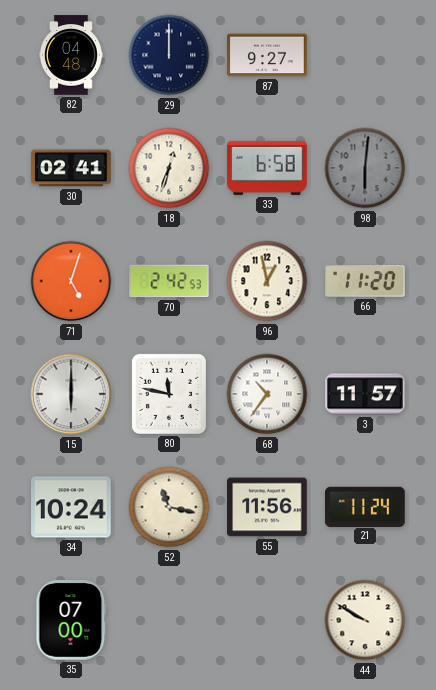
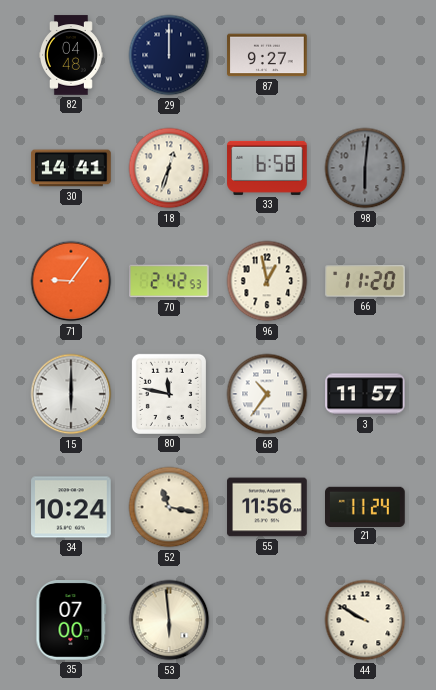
30: 02:41 -> 14:41 (71, 168)
71: 5:03 -> 9:06 (71, 281)
53: none -> 5:59 (169, 620)
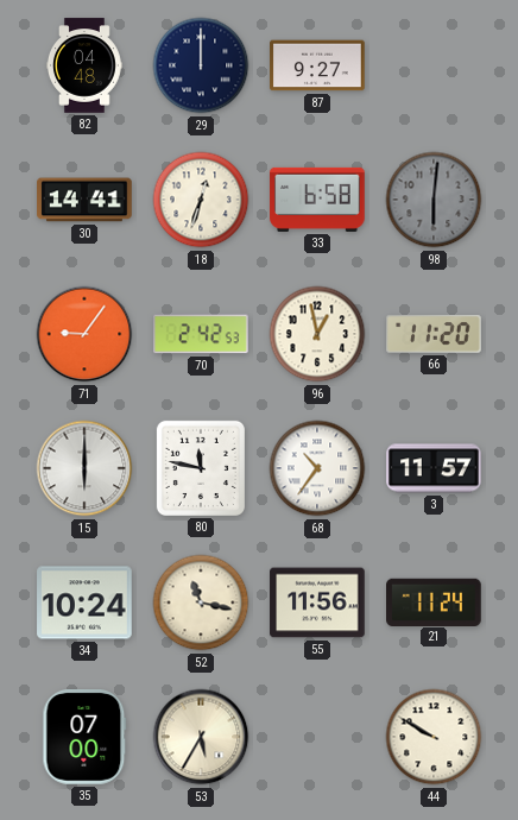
53: 5:59 -> 5:35 (201, 737)
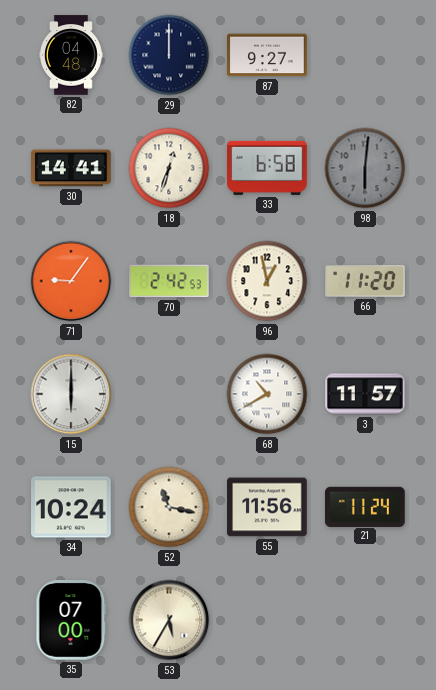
80: 11:47 -> none (201, 468)
68: 10:36 -> 10:40 (267, 394)
44: 9:50 -> none (434, 737)
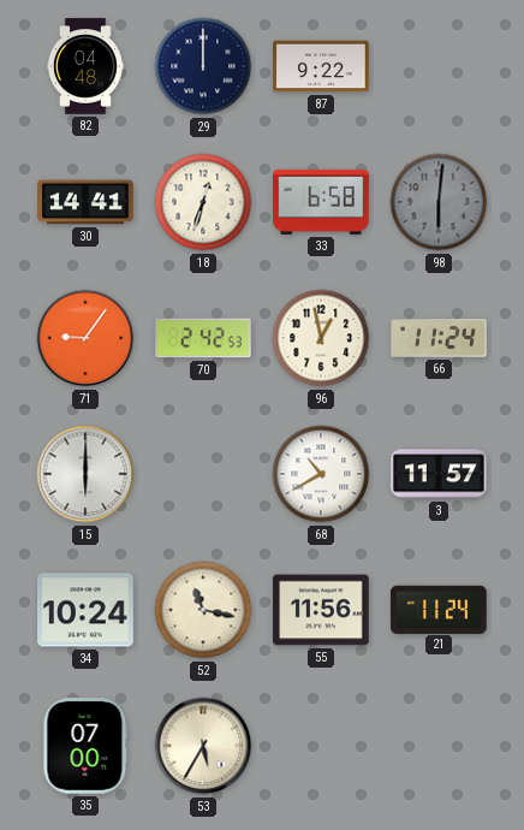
87: 9:27 -> 9:22 (321, 66)
66: 11:20 -> 11:24 (439, 338)
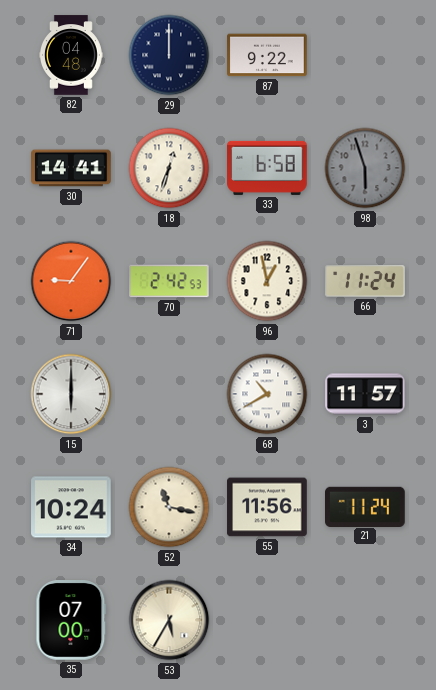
98: 6:01 -> 5:57 (365, 168)
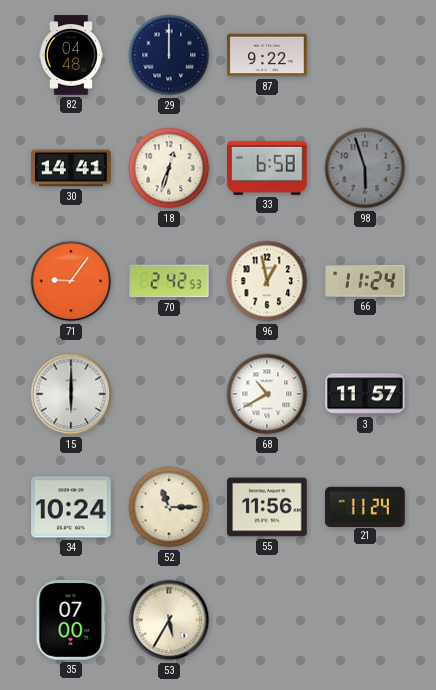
52: 11:17 -> 11:15 (169, 507)
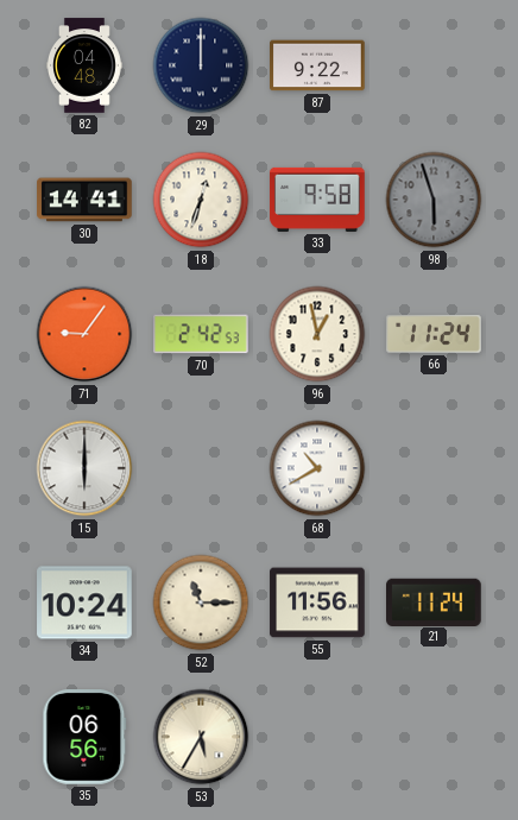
33: 6:58 -> 9:58 (317, 200)
3: 11:57 -> none (365, 394)
35: 07:00 -> 06:56 (84, 737)
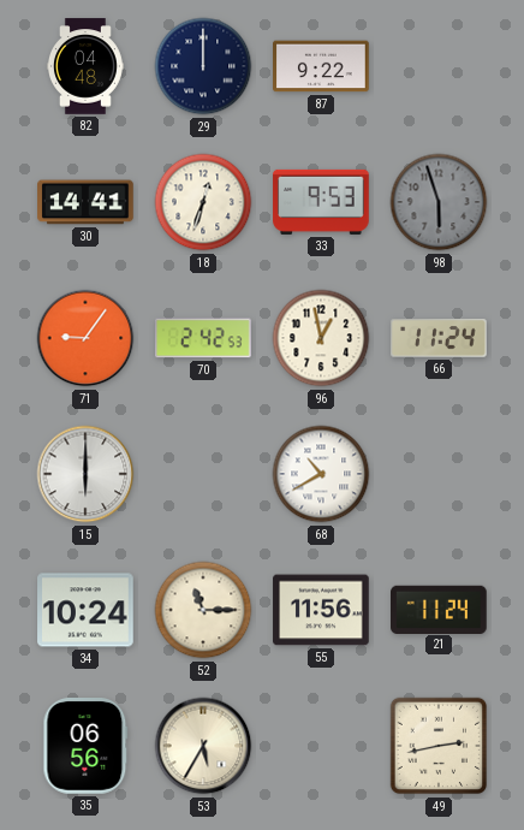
33: 9:58 -> 9:53 (321, 202)
49: none -> 2:43 (439, 746)
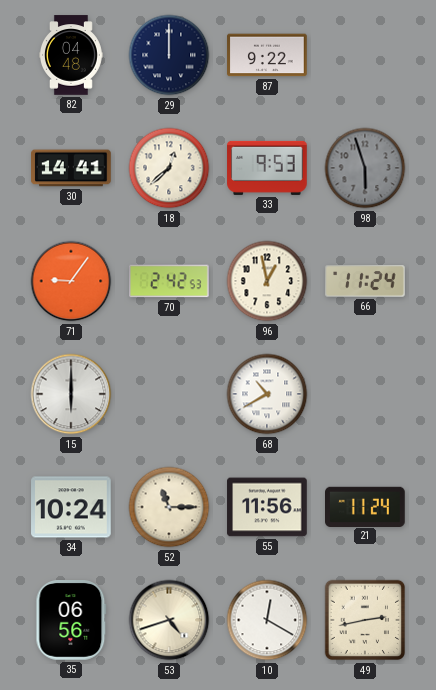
18: 12:33 -> 12:38 (169, 168)
53: 5:35 -> 4:42 (169, 620)
10: none -> 12:20 (267, 620)
